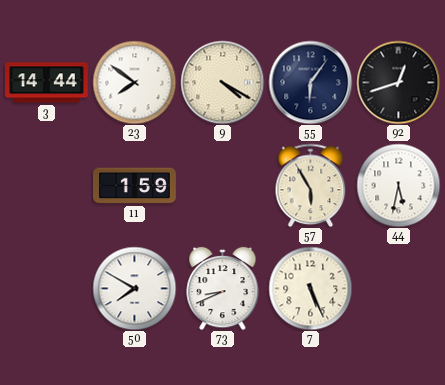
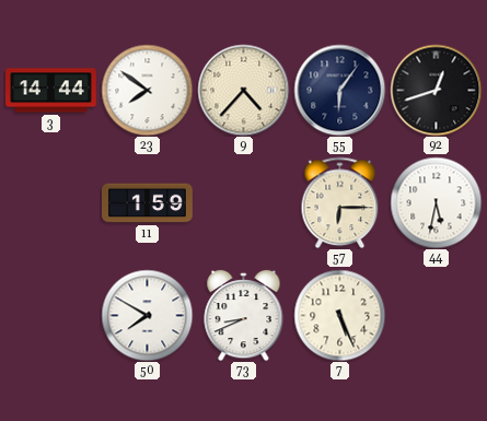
9: 4:20 -> 4:37 (243, 90)
57: 5:55 -> 6:15 (340, 202)
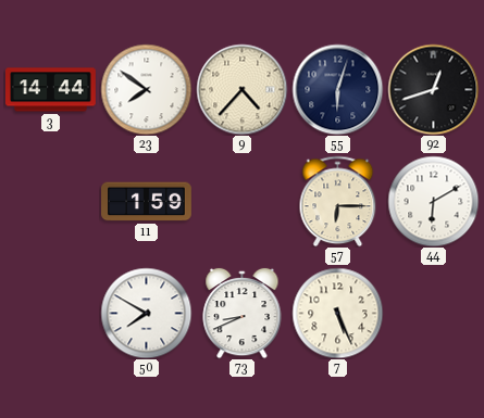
55: 6:06 -> 6:03 (337, 89)
44: 5:32 -> 6:10 (433, 201)
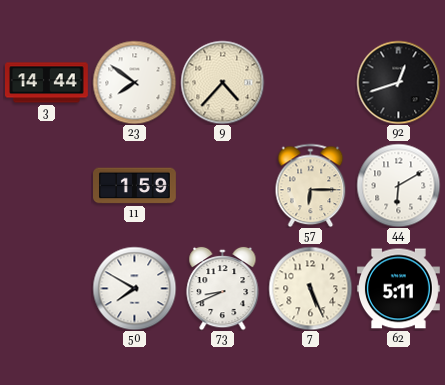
55: 6:03 -> none (337, 89)
62: none -> 5:11 (398, 289)
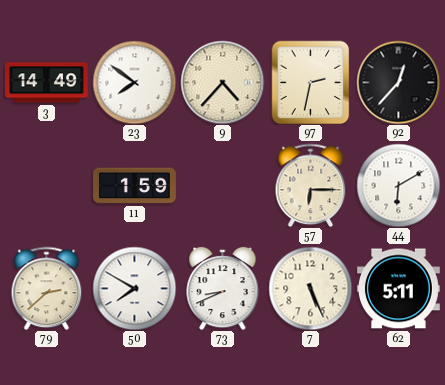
3: 14:44 -> 14:49 (47, 83)
97: none -> 2:32 (311, 82)
92: 12:42 -> 12:37 (398, 82)
79: none -> 2:38 (47, 288)
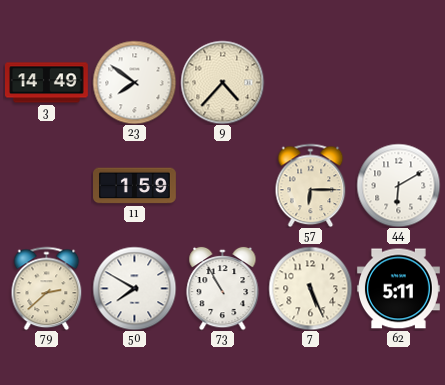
97: 2:32 -> none (311, 82)
92: 12:37 -> none (398, 82)
73: 8:41 -> 10:55 (223, 288)
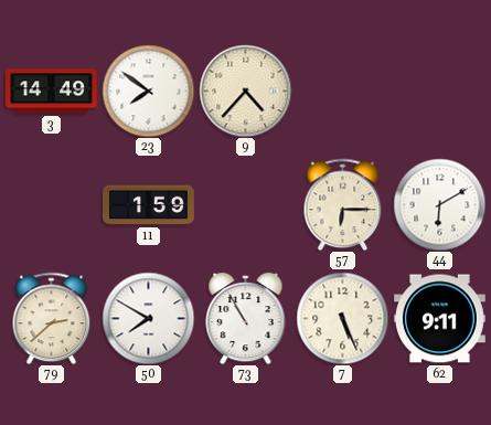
62: 5:11 -> 9:11 (439, 319)
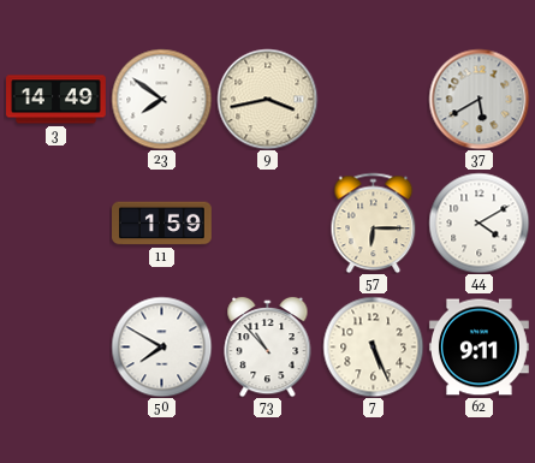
9: 4:37 -> 3:43 (267, 99)
37: none -> 5:40 (478, 99)
44: 6:10 -> 4:10 (478, 222)
79: 2:38 -> none (52, 318)
73: 10:55 -> 10:53 (268, 346)
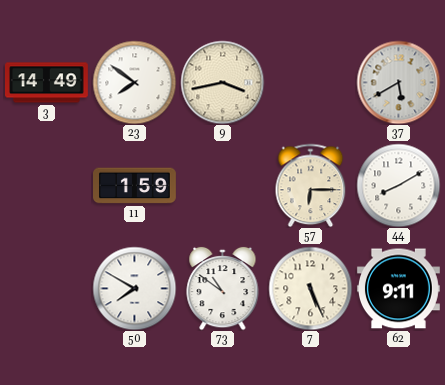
44: 4:10 -> 8:10 (398, 185)
73: 10:53 -> 10:51 (223, 288)
